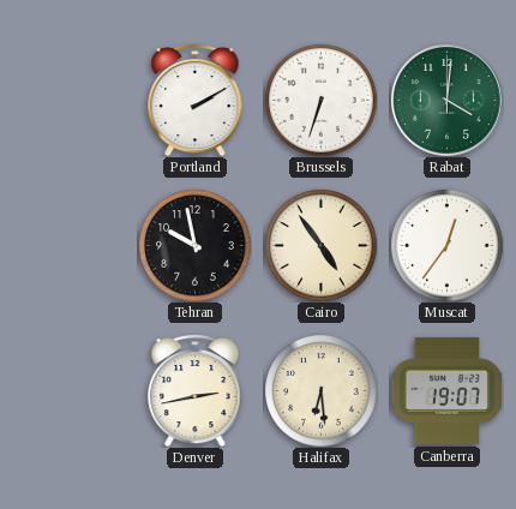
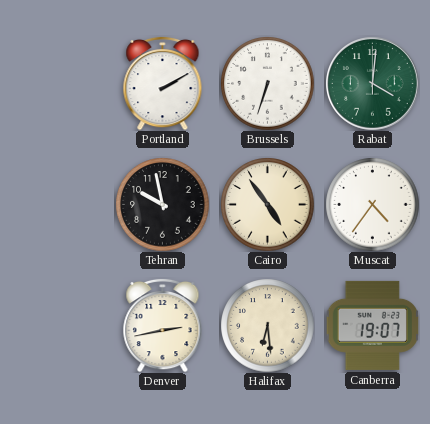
Muscat: 12:36 -> 4:36 (372, 204)
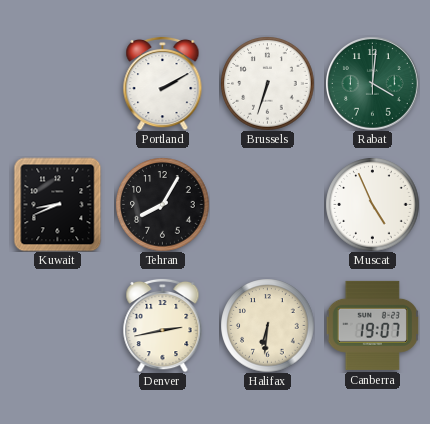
Kuwait: none -> 8:41 (58, 204)
Tehran: 9:58 -> 8:05 (162, 204)
Cairo: 4:54 -> none (267, 204)
Muscat: 4:36 -> 4:56 (372, 204)
Halifax: 6:29 -> 6:31 (267, 325)
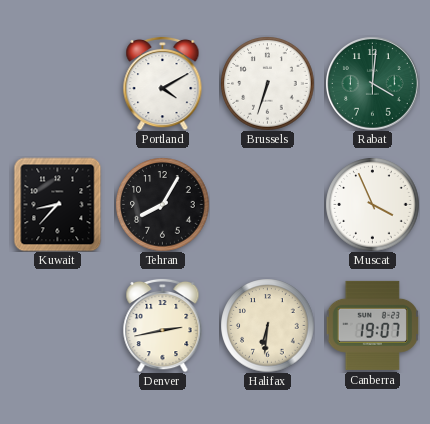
Portland: 2:10 -> 4:10 (163, 83)
Kuwait: 8:41 -> 8:37 (58, 204)
Muscat: 4:56 -> 3:56 (372, 204)
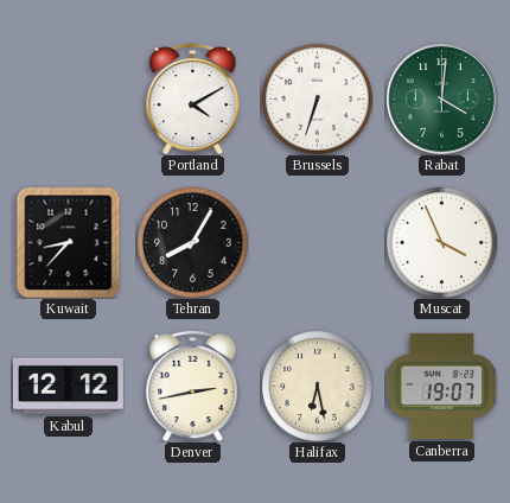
Kabul: none -> 12:12 (68, 386)
Halifax: 6:31 -> 6:28 (317, 386)
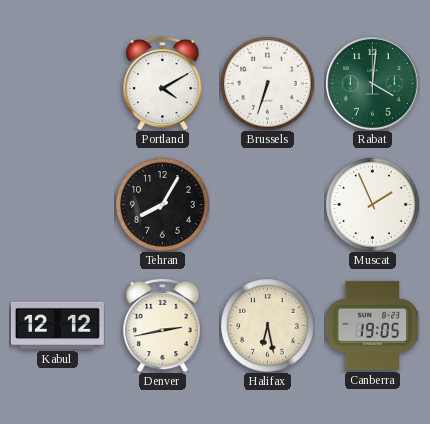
Kuwait: 8:37 -> none (69, 242)
Muscat: 3:56 -> 1:56 (372, 204)
Canberra: 19:07 -> 19:05 (372, 325)
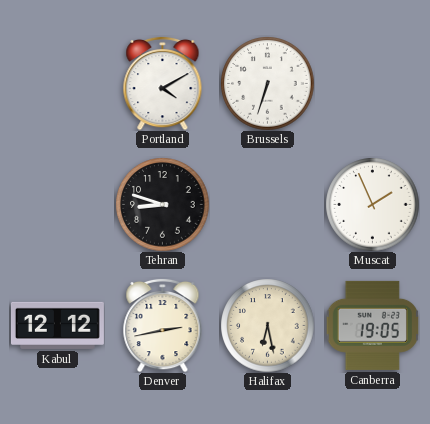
Rabat: 4:01 -> none (373, 84)
Tehran: 8:05 -> 8:48 (162, 204)
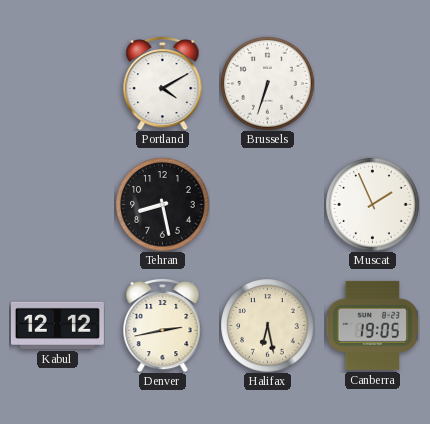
Tehran: 8:48 -> 8:28 (162, 204)
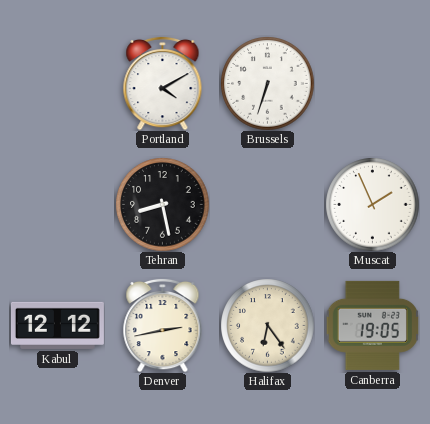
Halifax: 6:28 -> 6:24 (267, 325)
